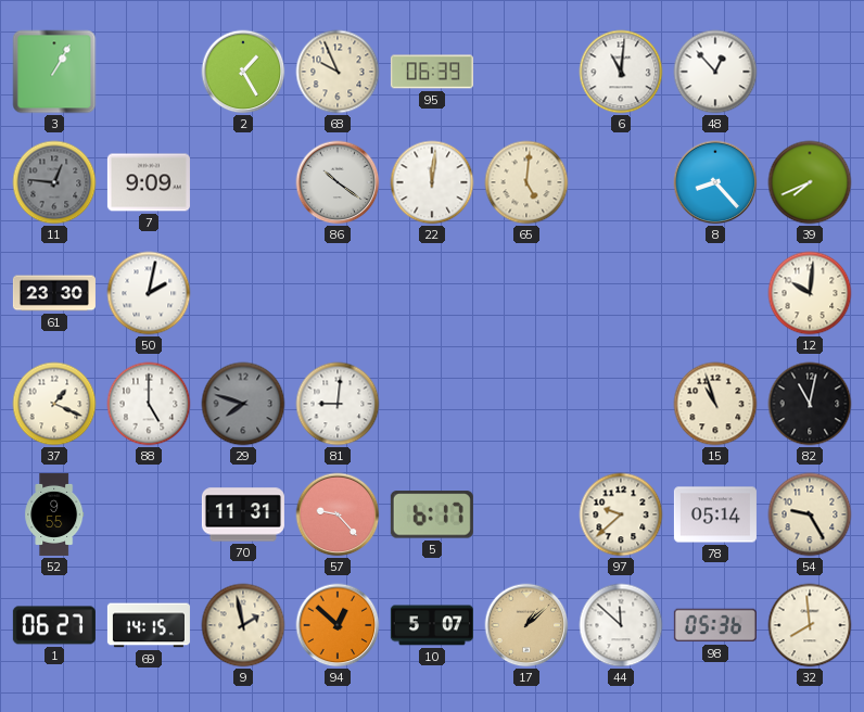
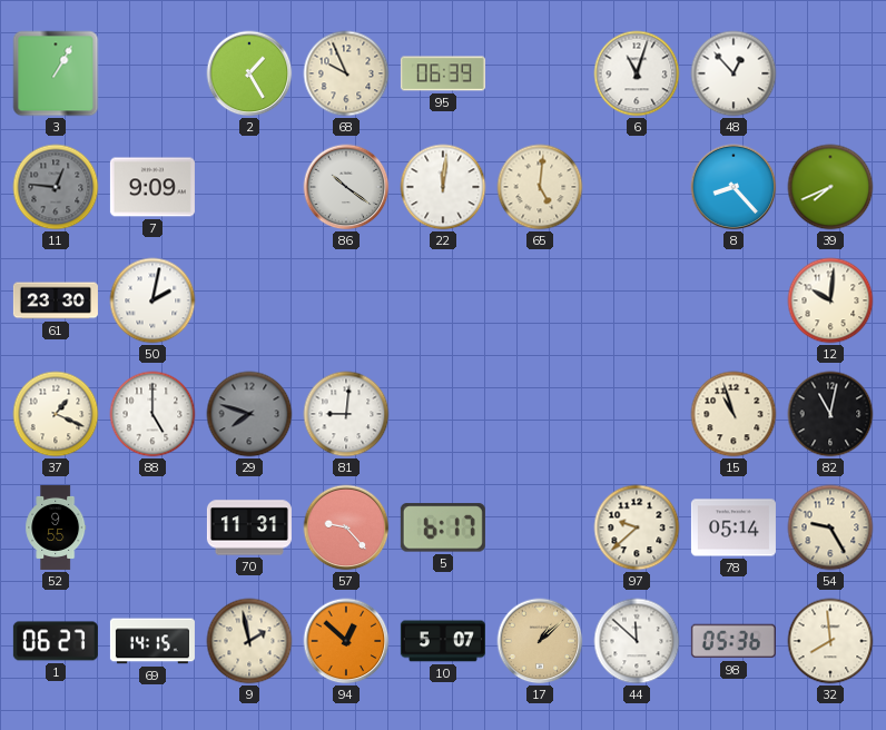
6: 11:01 -> 11:03 (637, 73)
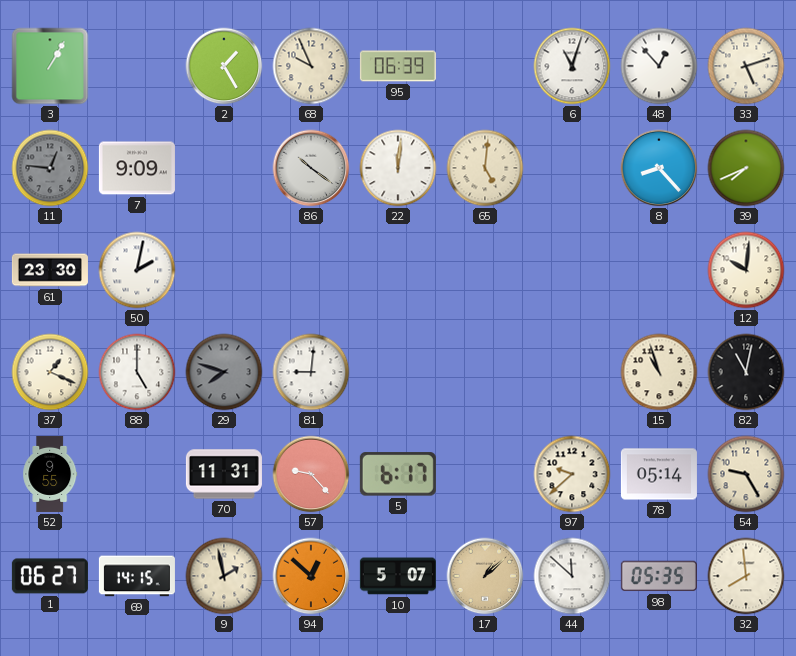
33: none -> 5:12 (746, 66)
98: 05:36 -> 05:35 (659, 576)
